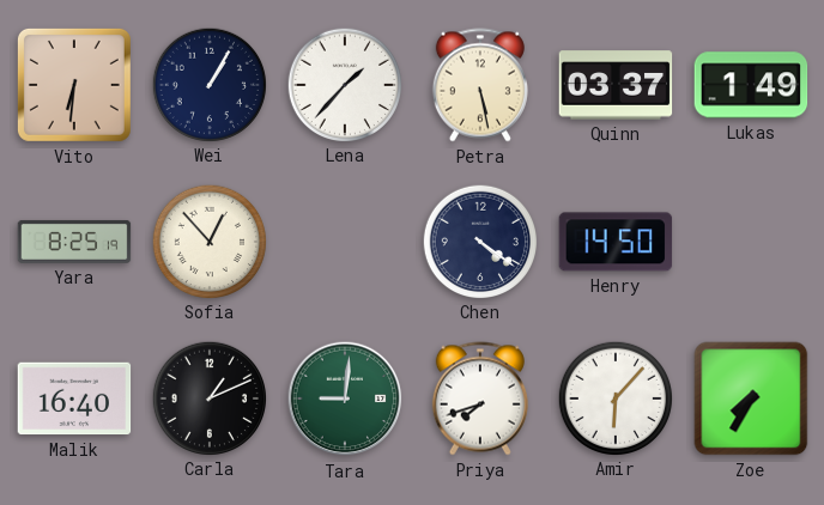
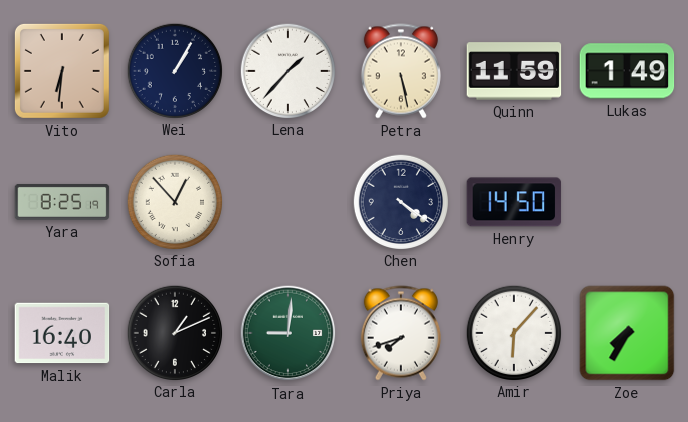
Quinn: 03:37 -> 11:59 (514, 71)
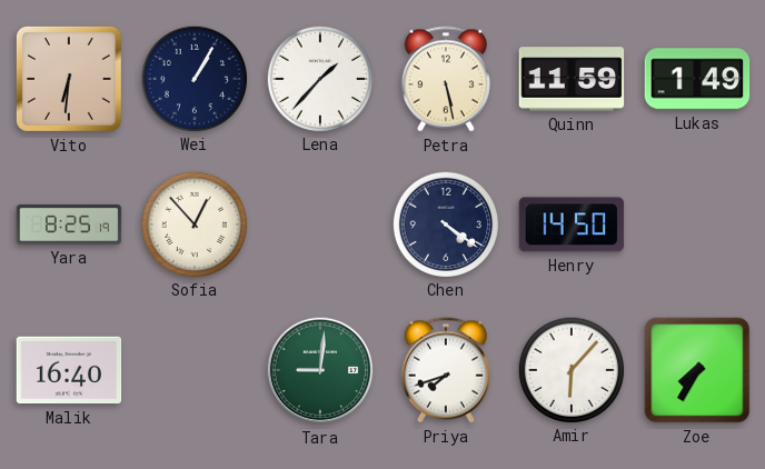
Carla: 1:11 -> none (174, 332)
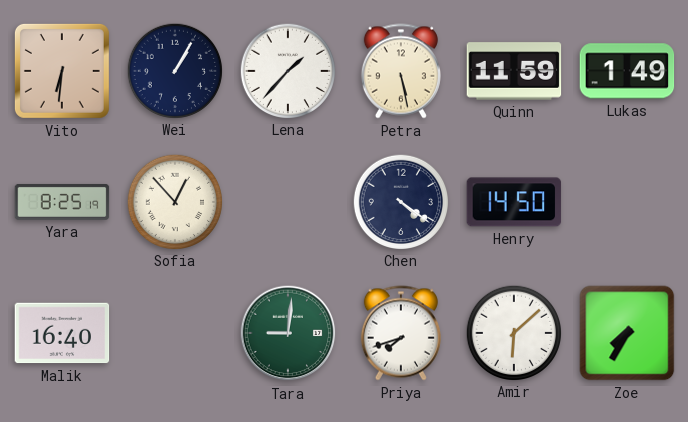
Amir: 6:07 -> 6:08 (513, 332)
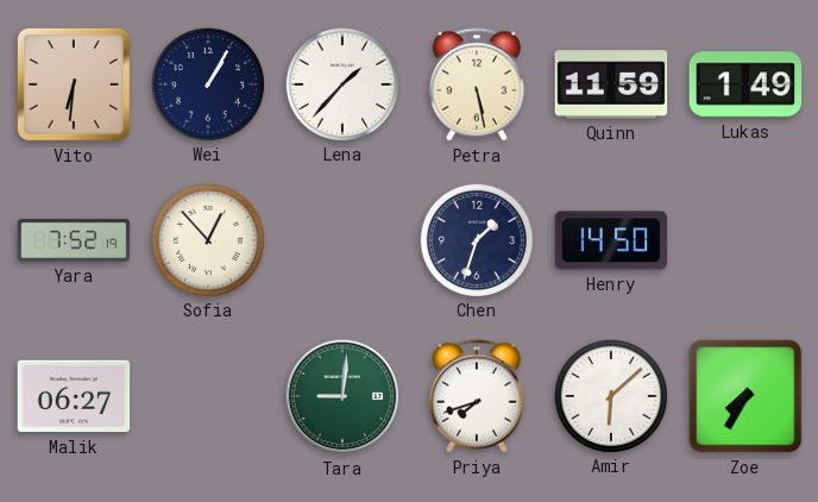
Yara: 8:25 -> 7:52 (74, 240)
Chen: 4:21 -> 1:33 (476, 239)
Malik: 16:40 -> 06:27 (74, 396)
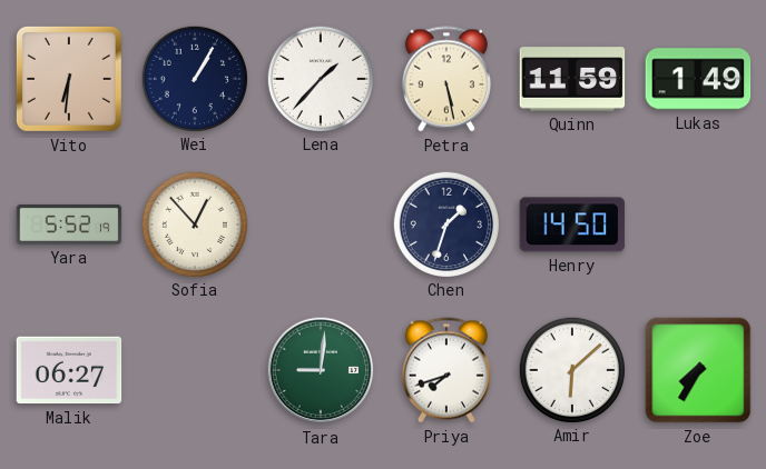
Yara: 7:52 -> 5:52 (69, 224)
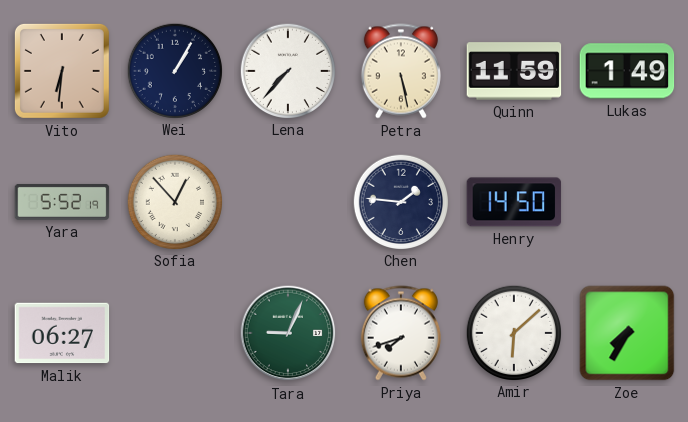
Lena: 1:37 -> 7:37 (287, 70)
Chen: 1:33 -> 1:46 (400, 201)
Tara: 9:01 -> 9:04 (288, 333)
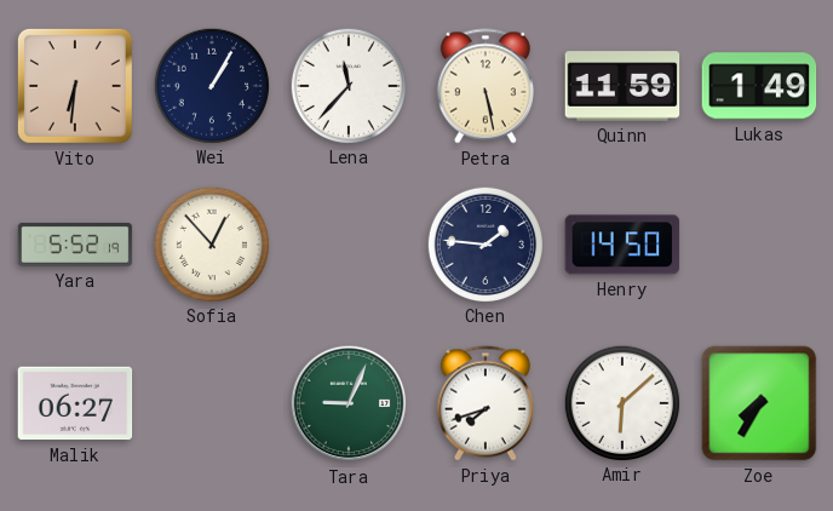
Lena: 7:37 -> 11:37 (347, 85)
